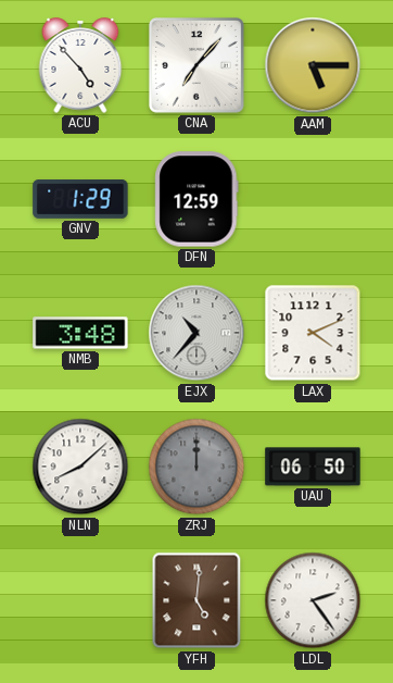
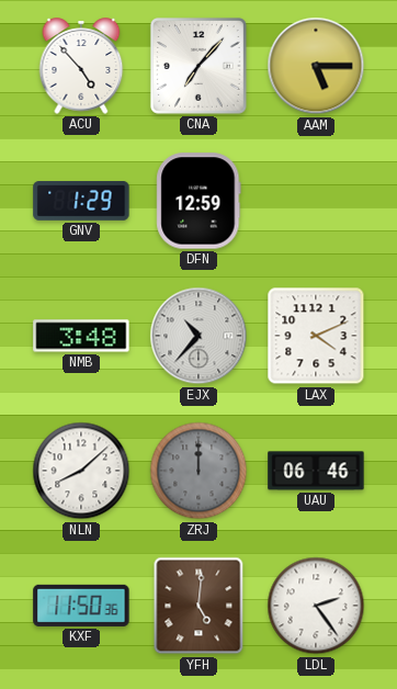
UAU: 06:50 -> 06:46 (316, 471)
KXF: none -> 11:50 (81, 606)
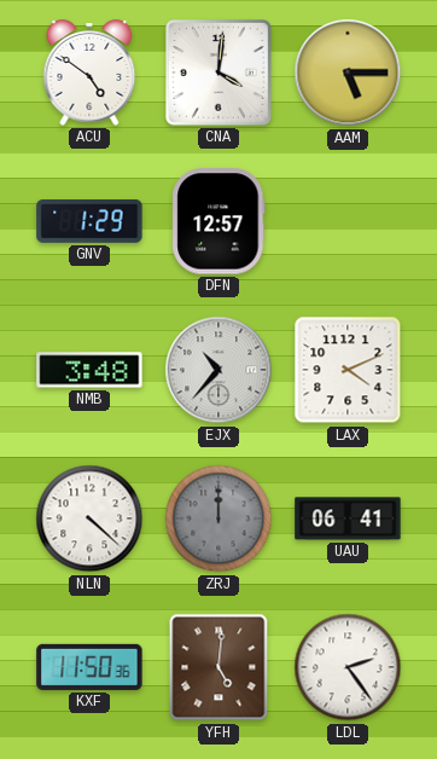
ACU: 4:53 -> 4:51 (89, 73)
CNA: 7:07 -> 4:01 (218, 73)
DFN: 12:59 -> 12:57 (218, 221)
NLN: 8:08 -> 4:22 (89, 518)
UAU: 06:46 -> 06:41 (348, 518)
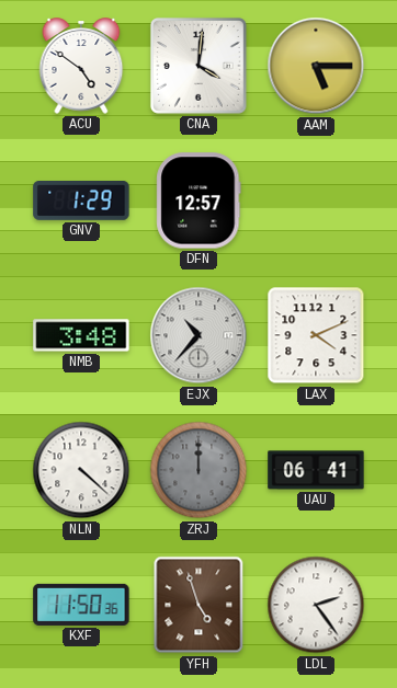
YFH: 5:01 -> 4:57 (198, 605)
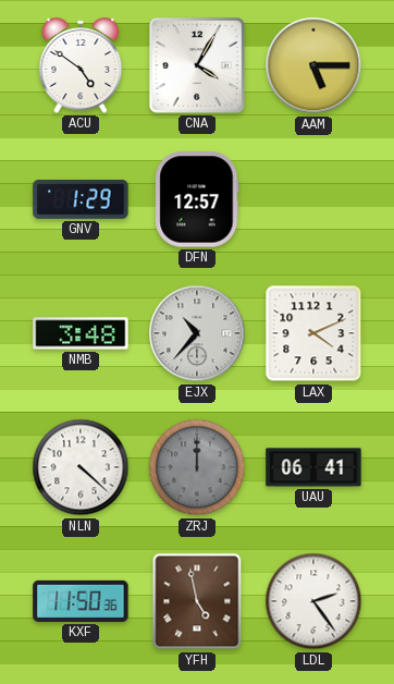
CNA: 4:01 -> 4:05 (197, 65)
YFH: 4:57 -> 4:58 (197, 601)
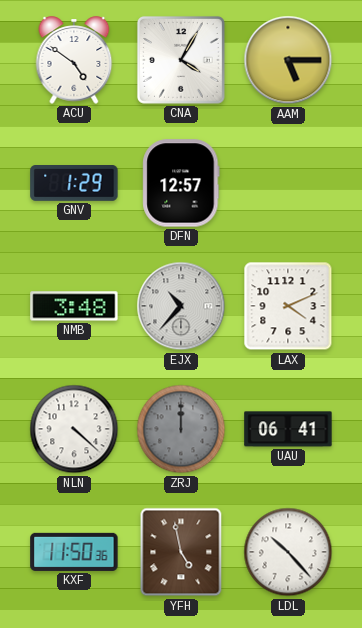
LDL: 2:24 -> 10:23 (288, 552)
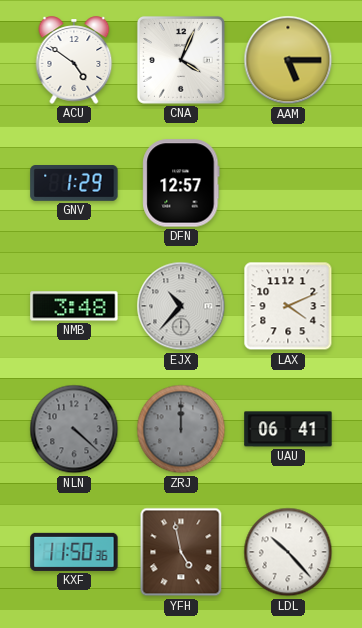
CNA: 4:05 -> 4:04 (181, 60)
NLN dial: white -> grey (74, 429)
